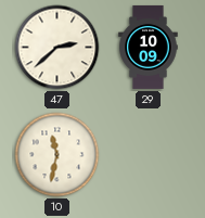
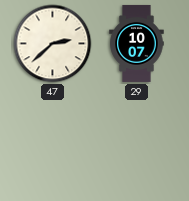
29: 10:09 -> 10:07 (137, 43)
10: 11:32 -> none (57, 155)
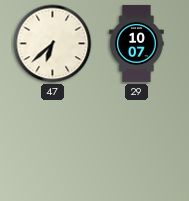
47: 2:38 -> 6:38 (53, 44)
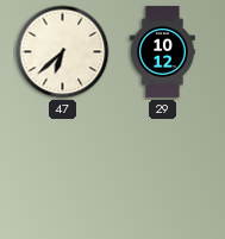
29: 10:07 -> 10:12 (163, 51)
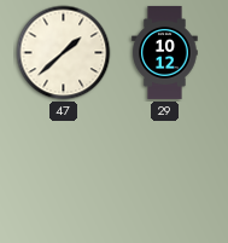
47: 6:38 -> 1:38 (64, 53)
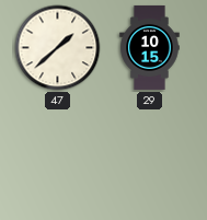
29: 10:12 -> 10:15 (150, 47)
